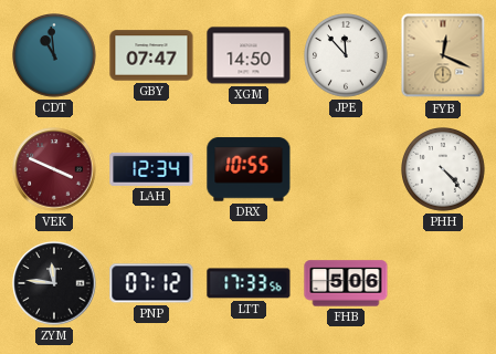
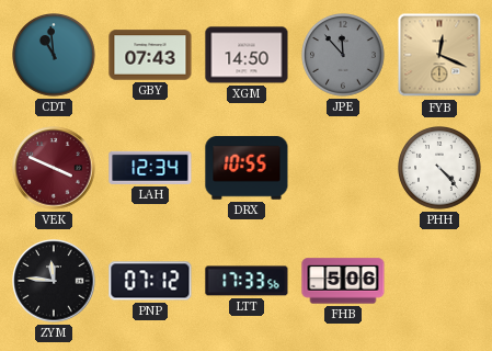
GBY: 07:47 -> 07:43 (150, 55)
JPE dial: white -> grey (344, 56)
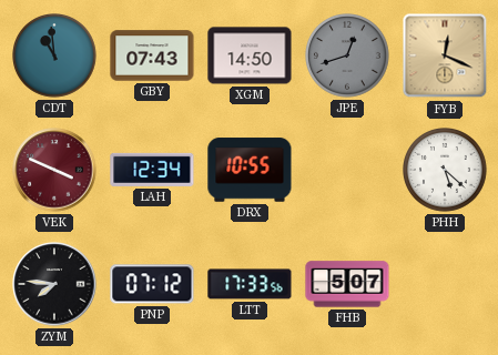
JPE: 11:53 -> 12:42 (348, 57)
PHH: 4:23 -> 5:22 (446, 171)
ZYM: 11:46 -> 7:46 (54, 284)
FHB: 5:06 -> 5:07 (347, 284)
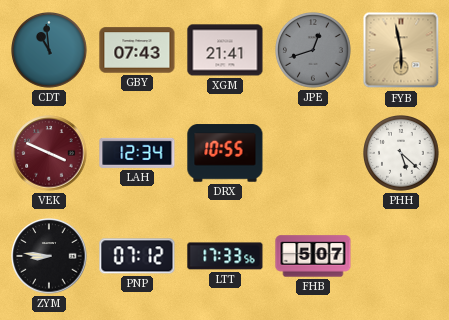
XGM: 14:50 -> 21:41 (225, 50)
FYB: 12:19 -> 5:58 (401, 50)
ZYM: 7:46 -> 8:46 (49, 256)
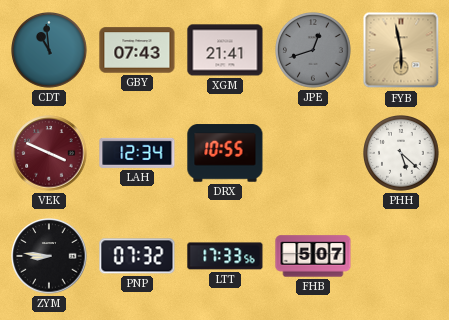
PNP: 07:12 -> 07:32 (137, 256)
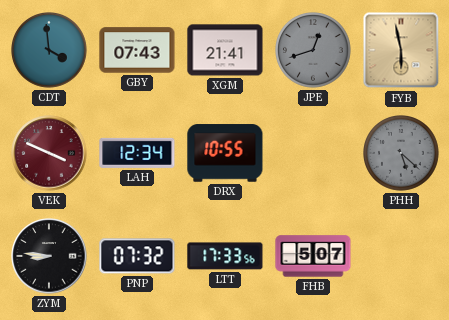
CDT: 10:59 -> 3:59 (50, 51)
PHH dial: white -> grey (402, 154)
